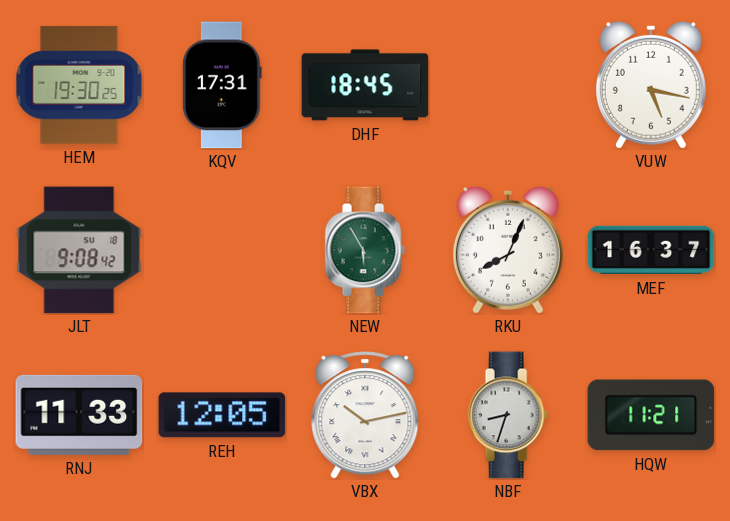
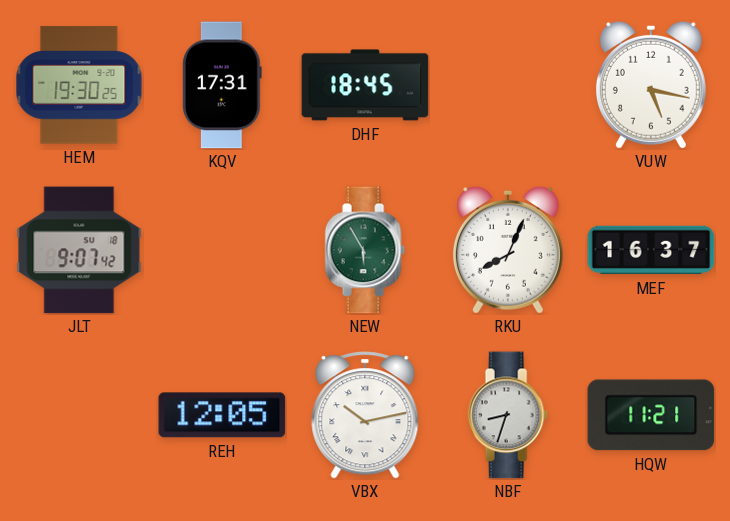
JLT: 9:08 -> 9:07 (79, 250)
RNJ: 11:33 -> none (79, 415)
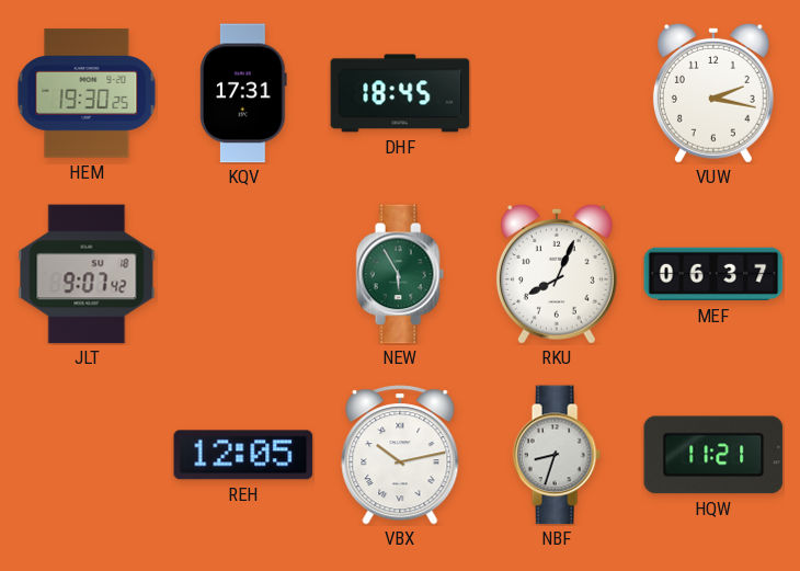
VUW: 5:17 -> 2:17 (713, 93)
MEF: 16:37 -> 06:37 (713, 274)
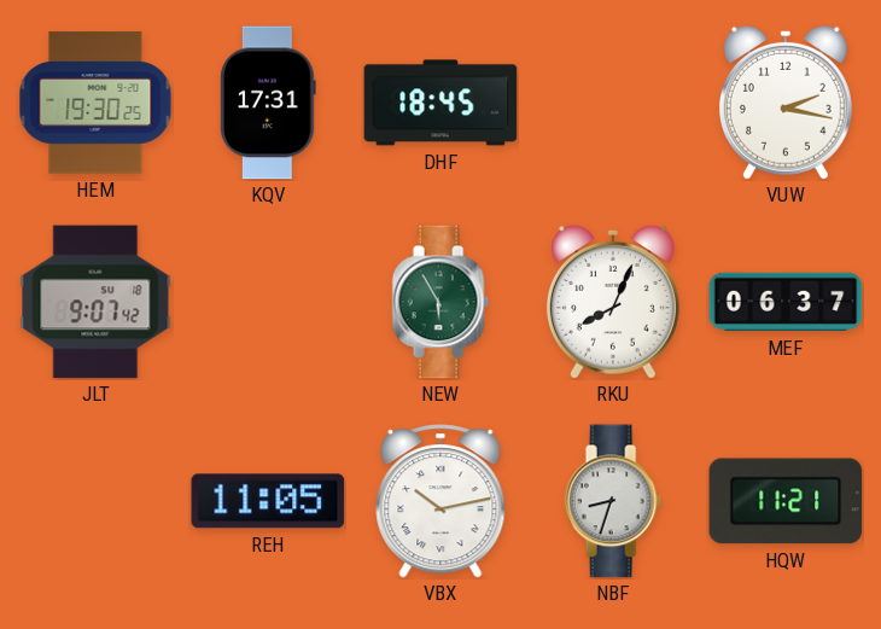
REH: 12:05 -> 11:05 (268, 501)
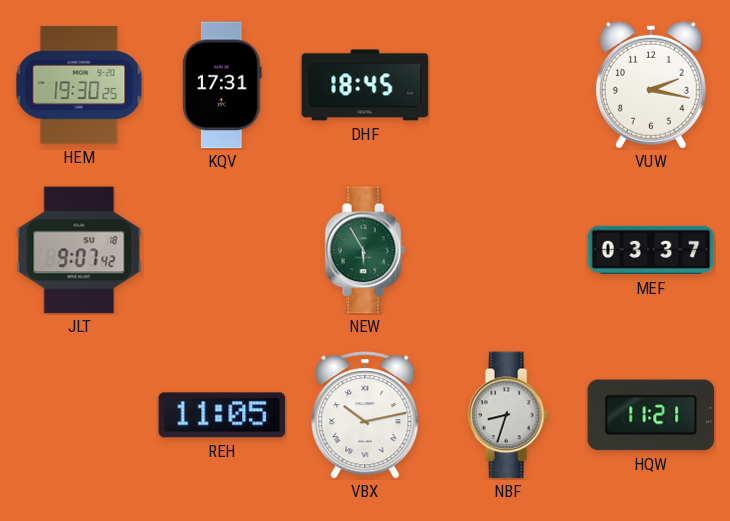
RKU: 8:04 -> none (613, 302)
MEF: 06:37 -> 03:37 (651, 250)
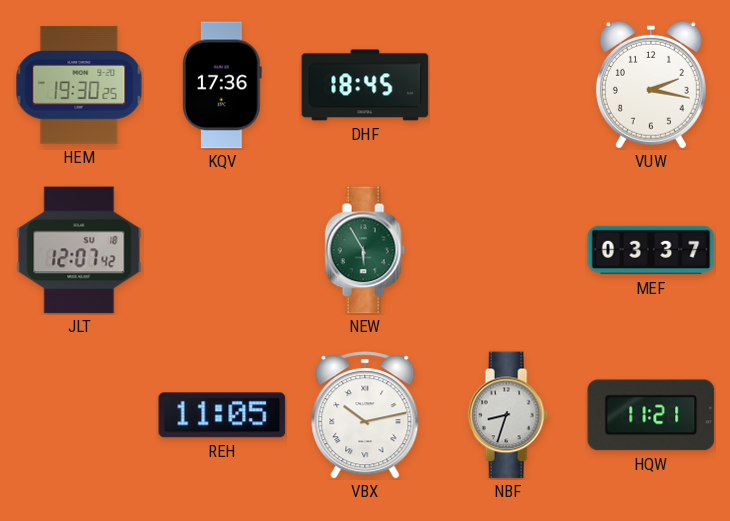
KQV: 17:31 -> 17:36 (222, 85)
JLT: 9:07 -> 12:07 (79, 250)
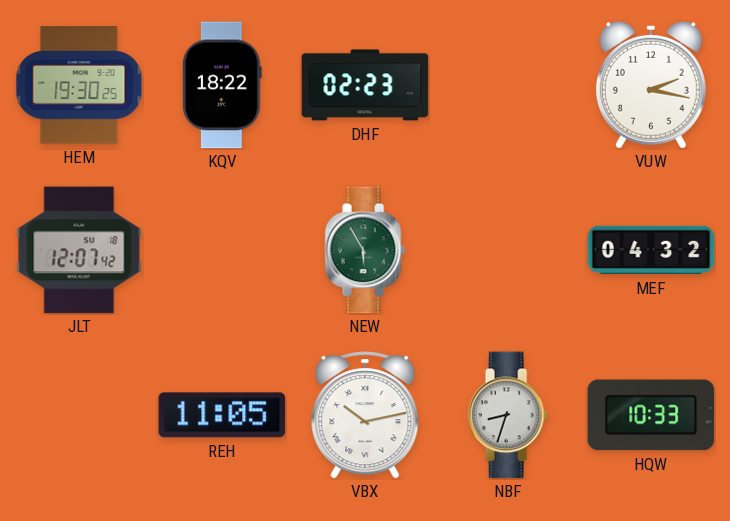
KQV: 17:36 -> 18:22 (222, 85)
DHF: 18:45 -> 02:23 (365, 85)
MEF: 03:37 -> 04:32 (651, 250)
HQW: 11:21 -> 10:33 (651, 415)
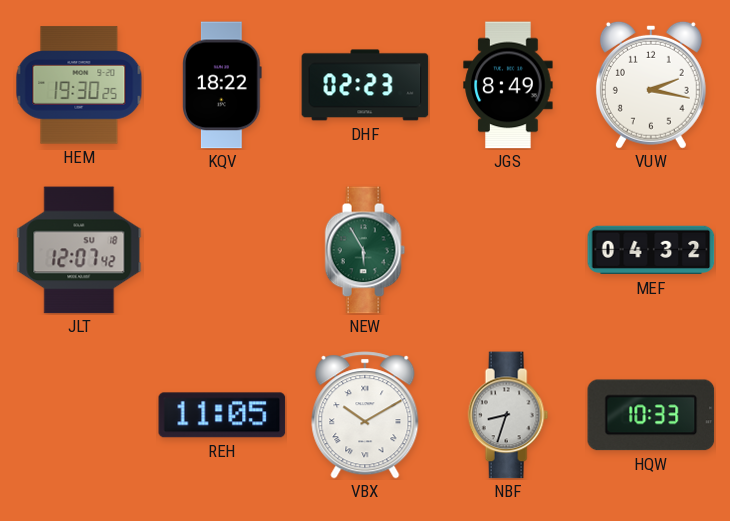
JGS: none -> 8:49 (508, 85)
VBX: 10:13 -> 10:10 (365, 415)
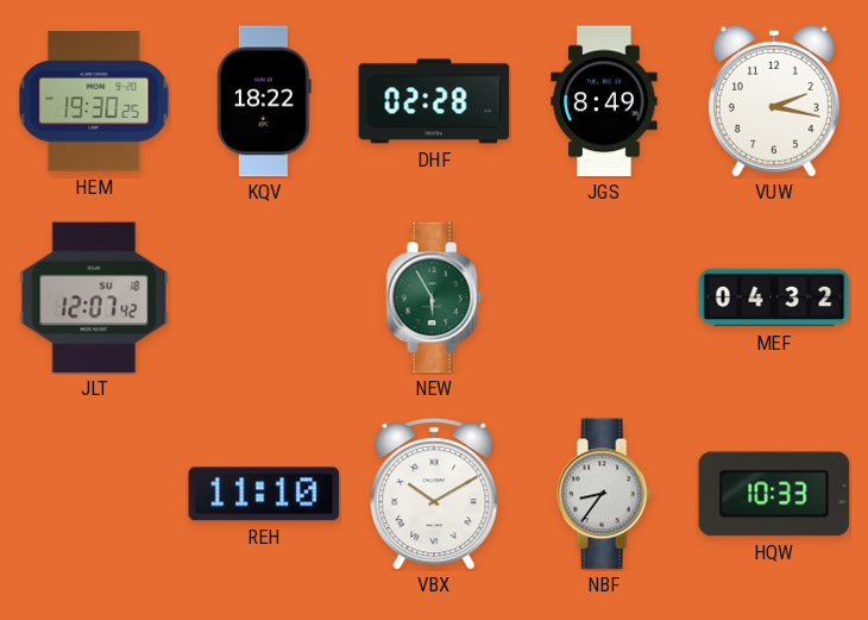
DHF: 02:23 -> 02:28 (434, 101)
REH: 11:05 -> 11:10 (264, 494)
NBF: 8:33 -> 8:36 (604, 494)
